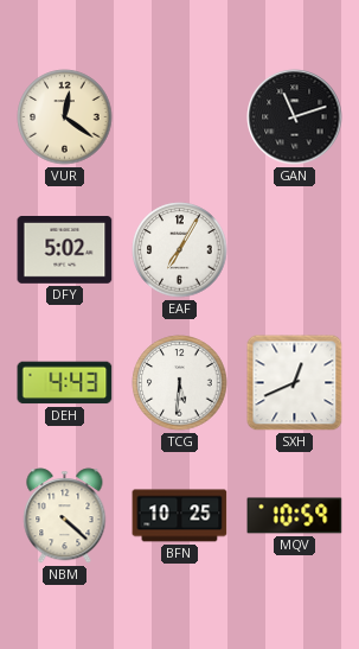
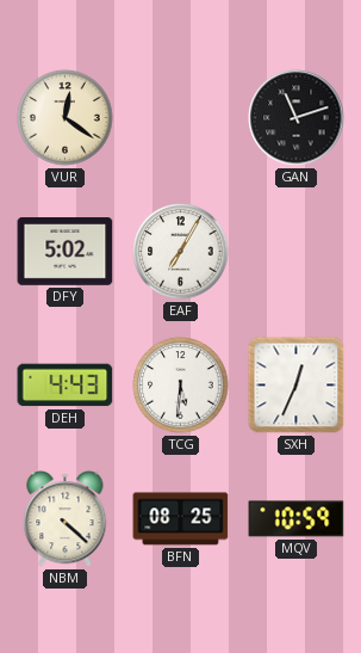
SXH: 12:41 -> 12:34 (297, 386)
BFN: 10:25 -> 08:25 (181, 519)
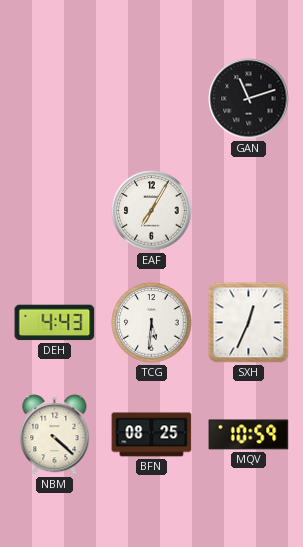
VUR: 12:21 -> none (66, 118)
DFY: 5:02 -> none (66, 252)
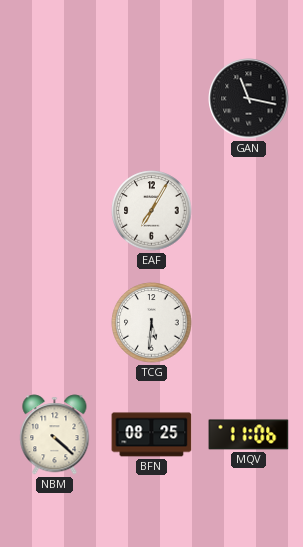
GAN: 11:12 -> 11:17 (249, 99)
DEH: 4:43 -> none (55, 323)
SXH: 12:34 -> none (249, 323)
MQV: 10:59 -> 11:06 (249, 435)
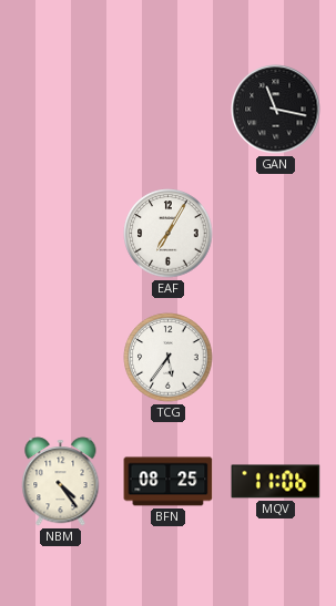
TCG: 5:31 -> 5:36 (169, 358)
NBM: 4:22 -> 4:24 (61, 482)
